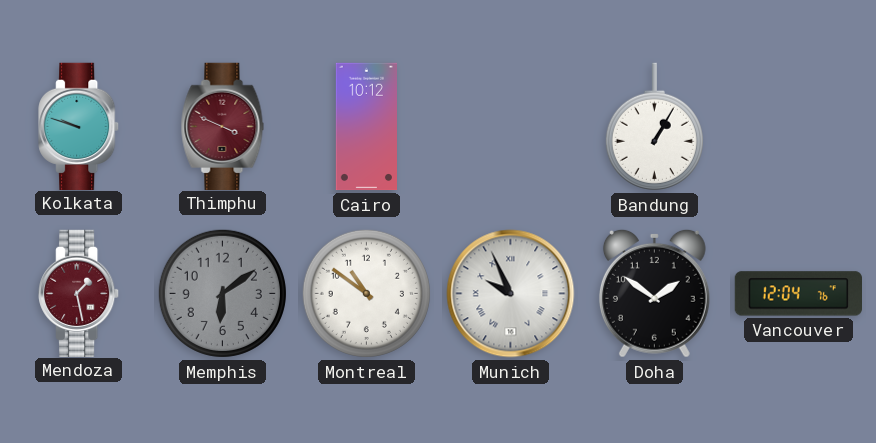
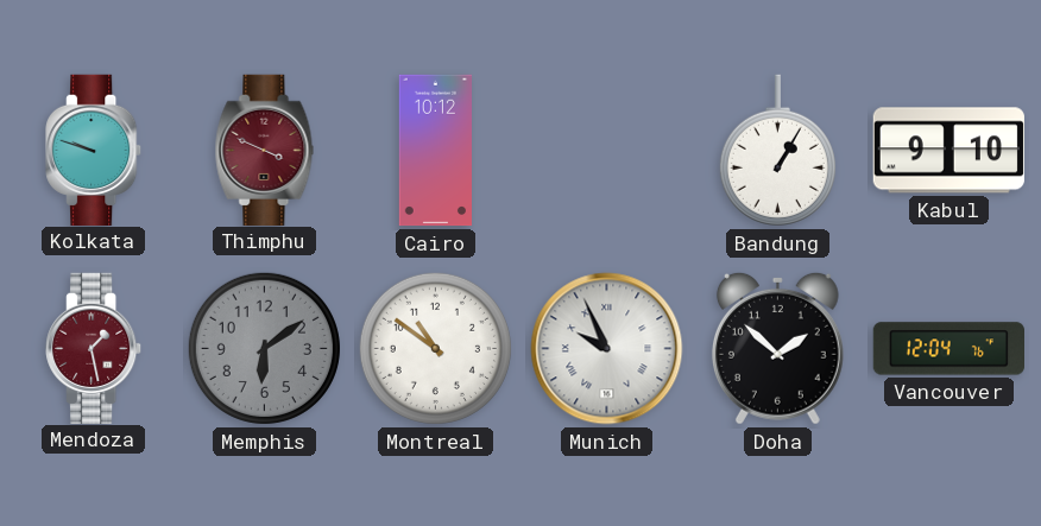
Kabul: none -> 9:10 (948, 151)
Doha: 1:51 -> 1:52 (777, 348)
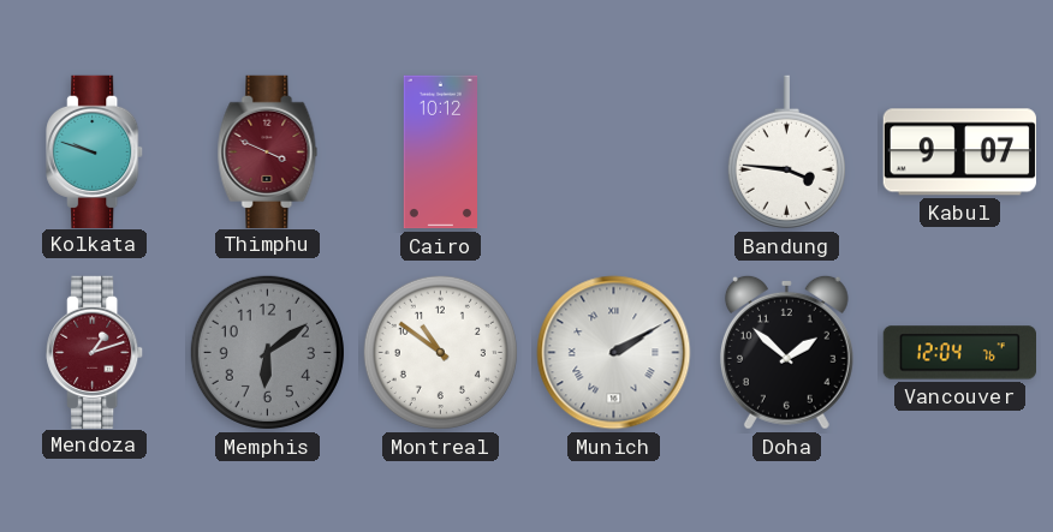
Bandung: 1:05 -> 3:46 (786, 153)
Kabul: 9:10 -> 9:07 (959, 153)
Mendoza: 1:28 -> 1:12 (95, 352)
Munich: 9:56 -> 2:10 (614, 353)
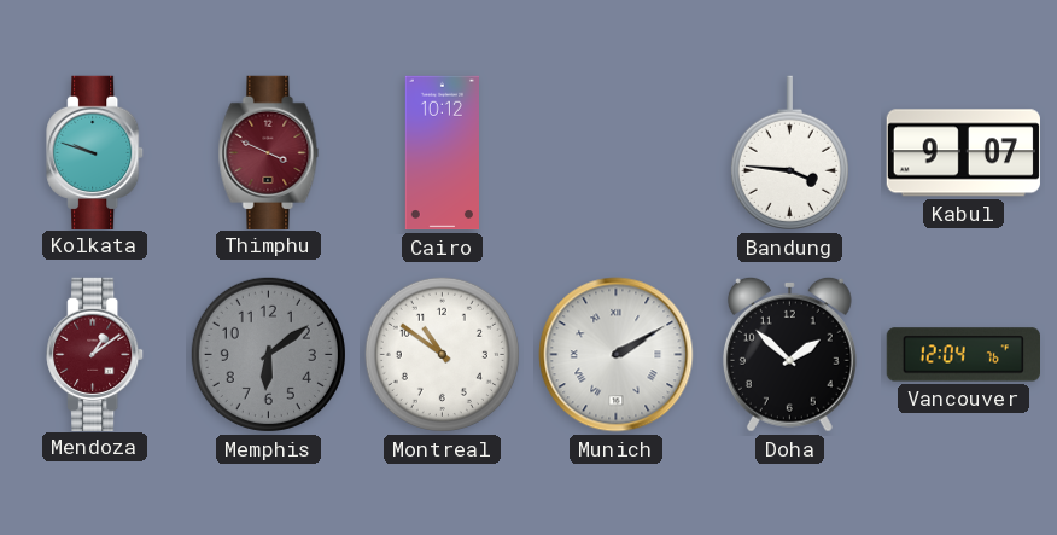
Mendoza: 1:12 -> 1:09 (95, 354)
